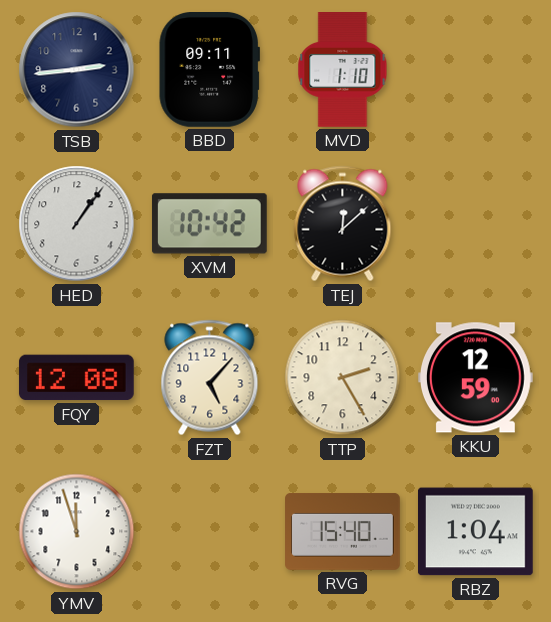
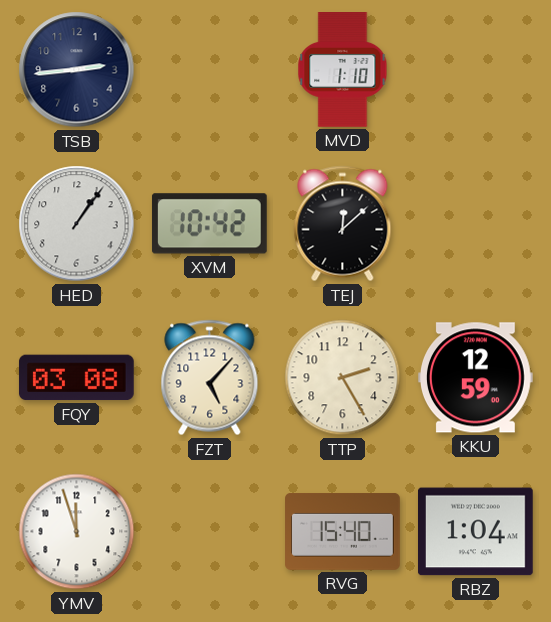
BBD: 09:11 -> none (209, 70)
FQY: 12:08 -> 03:08 (76, 378)
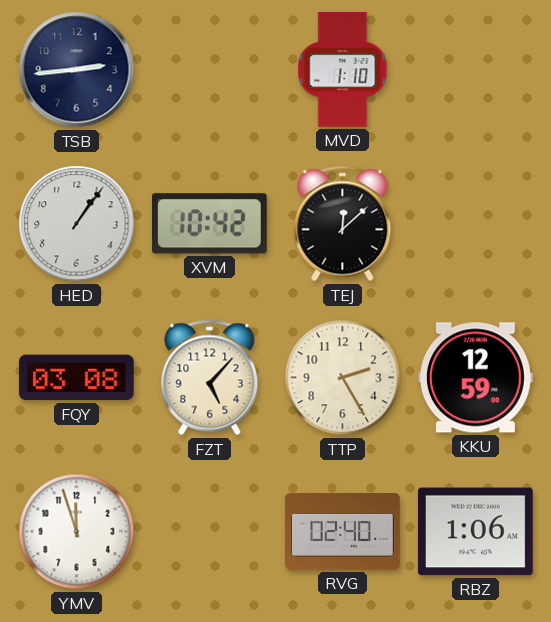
RVG: 15:40 -> 02:40 (343, 532)
RBZ: 1:04 -> 1:06 (476, 532)
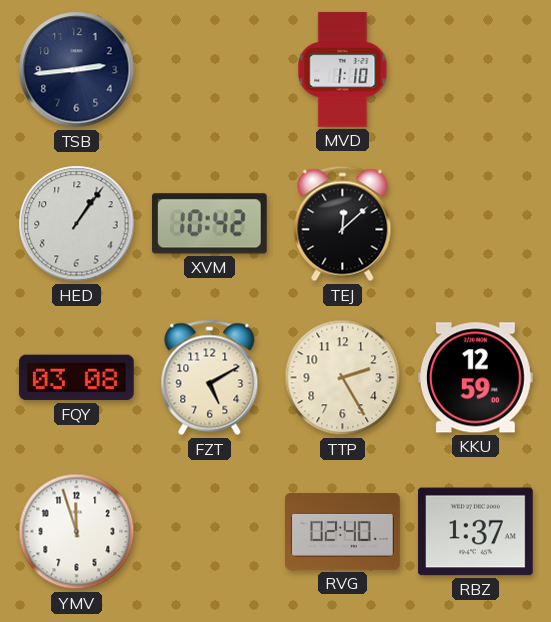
FZT: 5:07 -> 5:10 (210, 378)
RBZ: 1:06 -> 1:37 (476, 532)
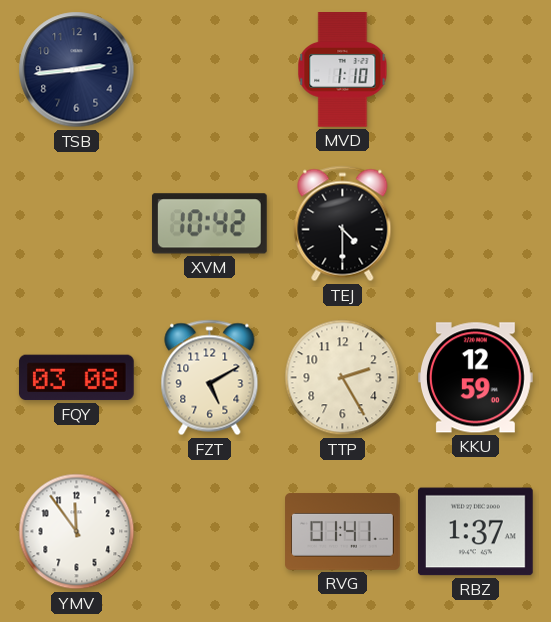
HED: 1:06 -> none (77, 224)
TEJ: 12:08 -> 4:30 (343, 224)
YMV: 11:57 -> 11:54 (77, 532)
RVG: 02:40 -> 01:41 (343, 532)
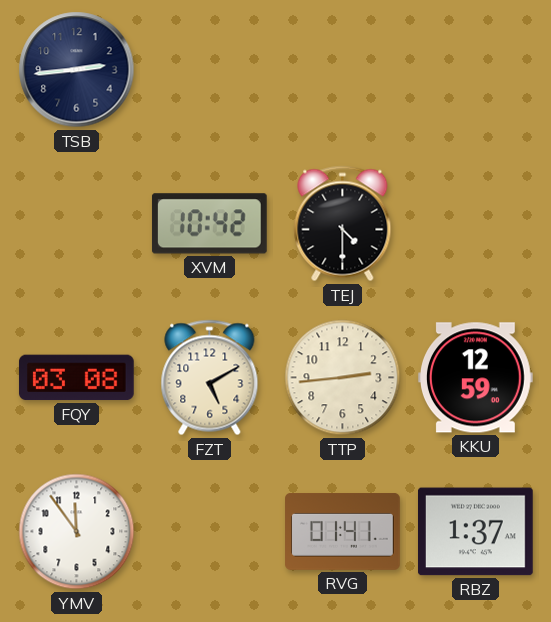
MVD: 1:10 -> none (343, 70)
TTP: 2:25 -> 2:44 (343, 378)
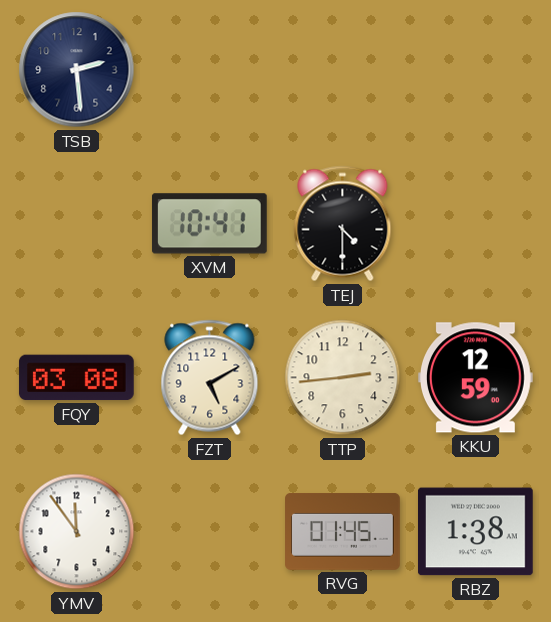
TSB: 2:44 -> 2:29 (77, 70)
XVM: 10:42 -> 10:41 (209, 224)
RVG: 01:41 -> 01:45 (343, 532)
RBZ: 1:37 -> 1:38 (476, 532)
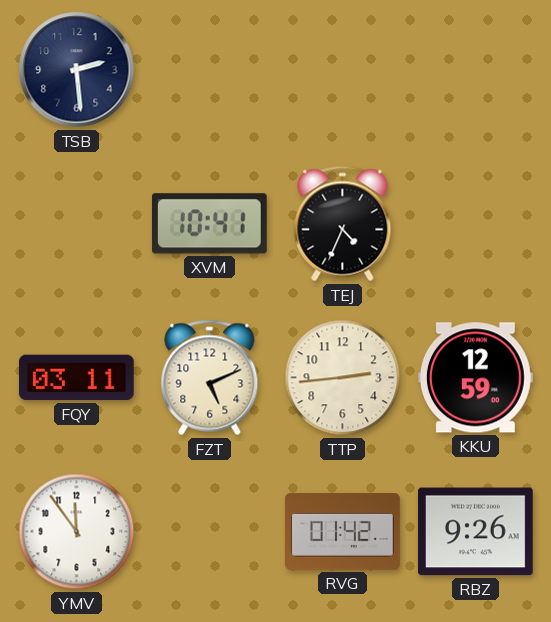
TEJ: 4:30 -> 4:34 (343, 224)
FQY: 03:08 -> 03:11 (76, 378)
FZT: 5:10 -> 5:11 (210, 378)
RVG: 01:45 -> 01:42 (343, 532)
RBZ: 1:38 -> 9:26 (476, 532)
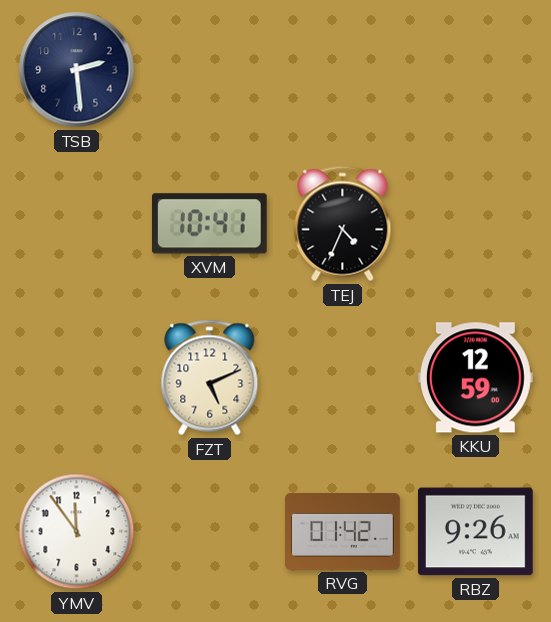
FQY: 03:11 -> none (76, 378)
TTP: 2:44 -> none (343, 378)
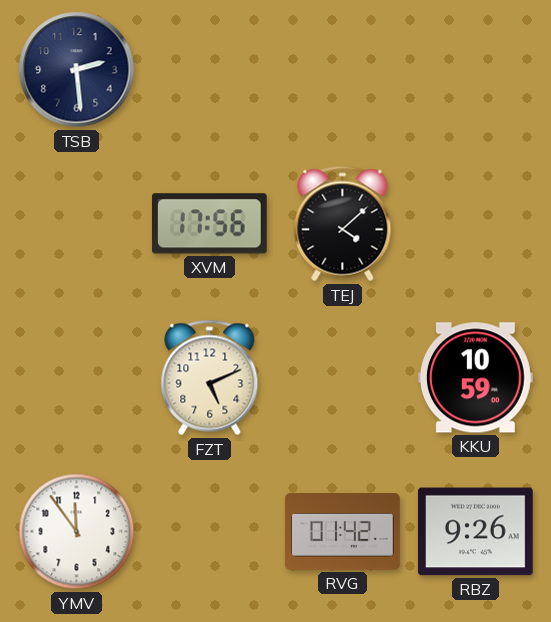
XVM: 10:41 -> 17:56 (209, 224)
TEJ: 4:34 -> 4:08 (343, 224)
KKU: 12:59 -> 10:59 (476, 378)
